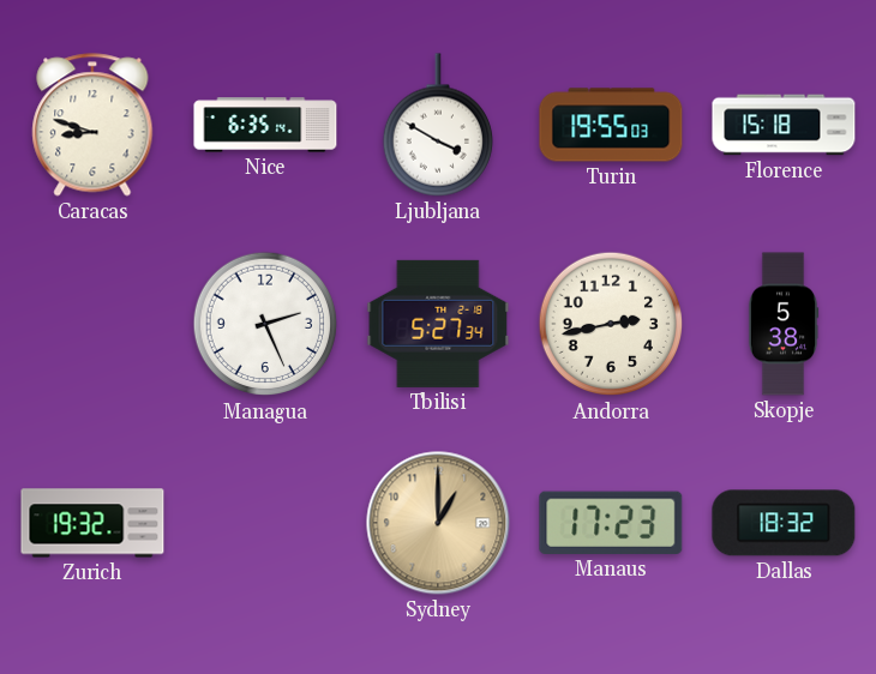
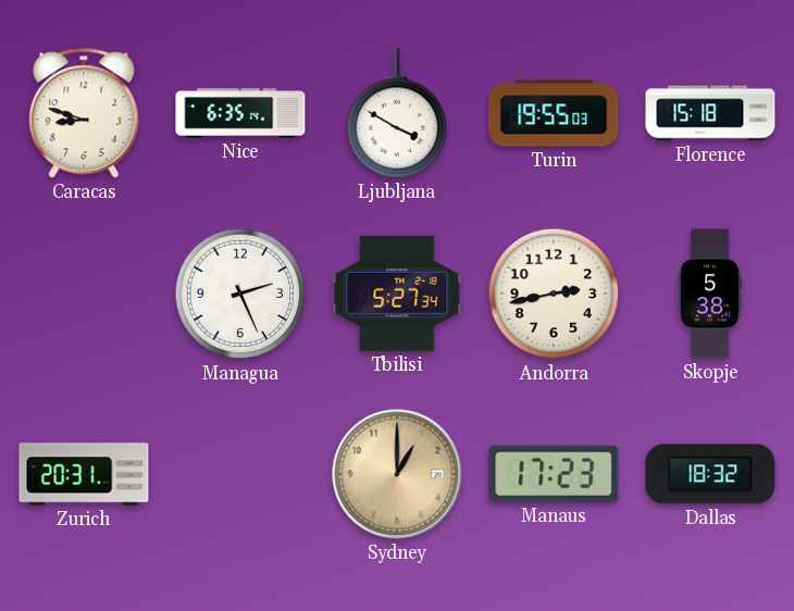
Zurich: 19:32 -> 20:31 (84, 474)
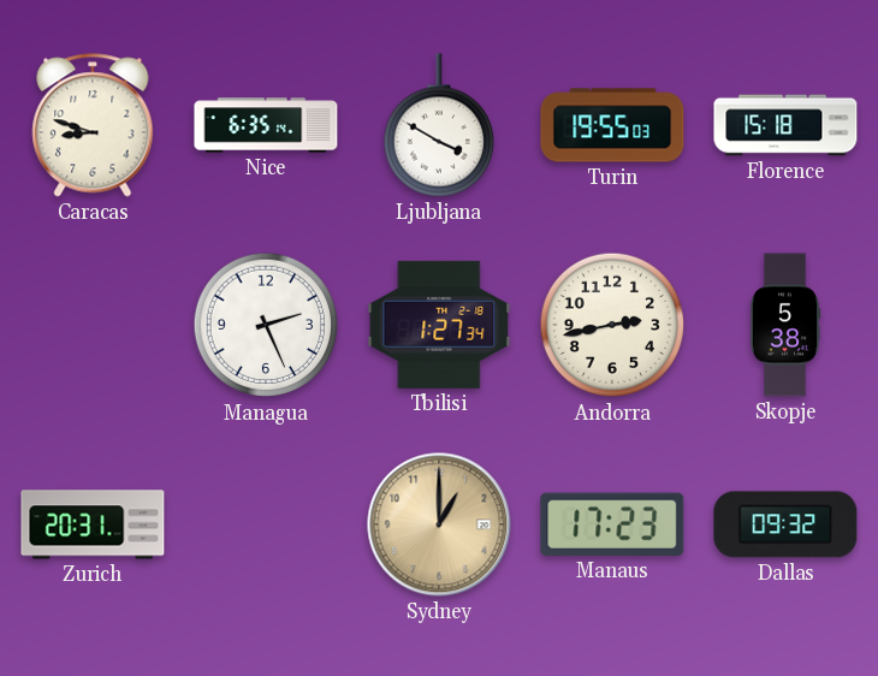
Tbilisi: 5:27 -> 1:27 (439, 325)
Dallas: 18:32 -> 09:32 (785, 524)
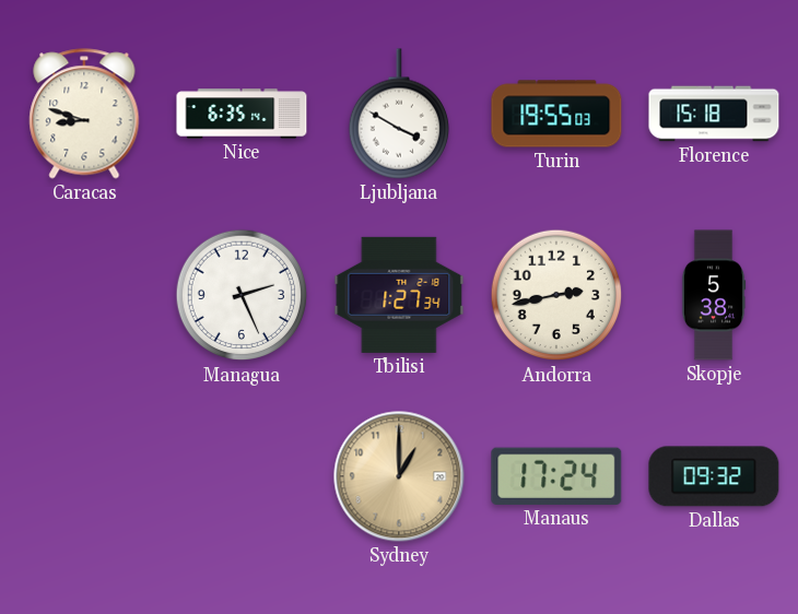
Zurich: 20:31 -> none (93, 524)
Manaus: 17:23 -> 17:24 (556, 476)
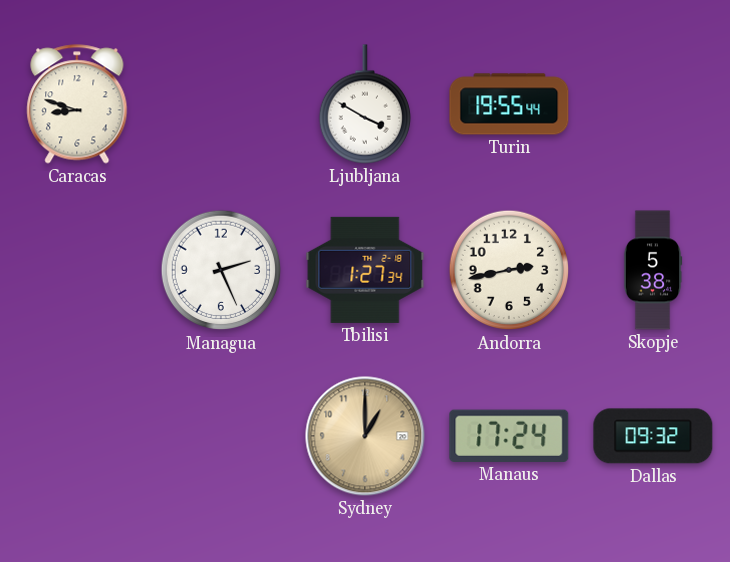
Nice: 6:35 -> none (242, 114)
Turin: 19:55:03 -> 19:55:44 (509, 104)
Florence: 15:18 -> none (714, 114)
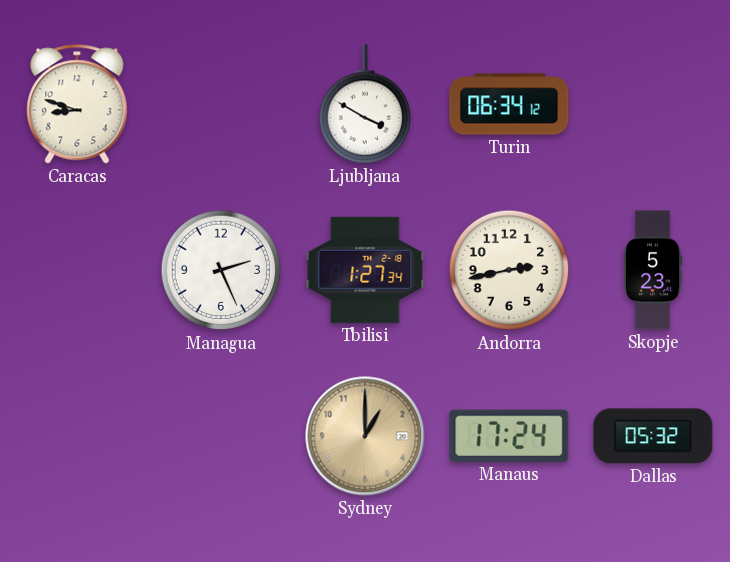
Turin: 19:55 -> 06:34 (509, 104)
Skopje: 5:38 -> 5:23 (653, 270)
Dallas: 09:32 -> 05:32 (653, 436)
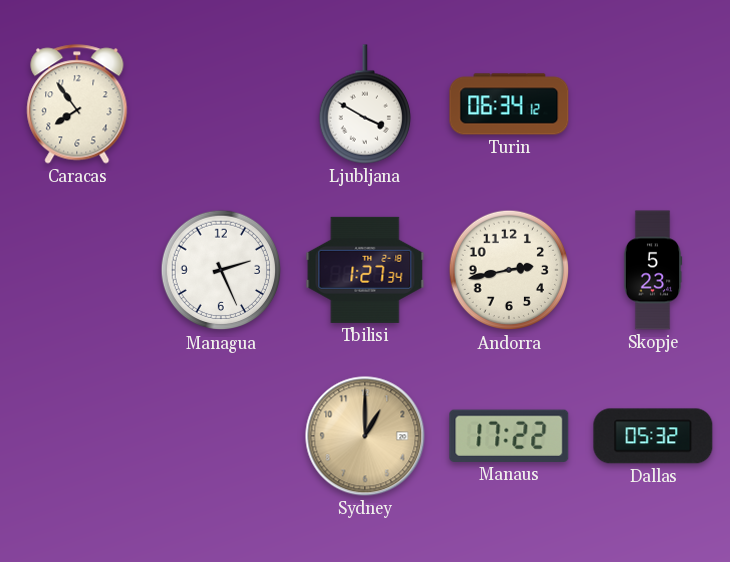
Caracas: 8:48 -> 7:54 (77, 104)
Manaus: 17:24 -> 17:22 (509, 436)
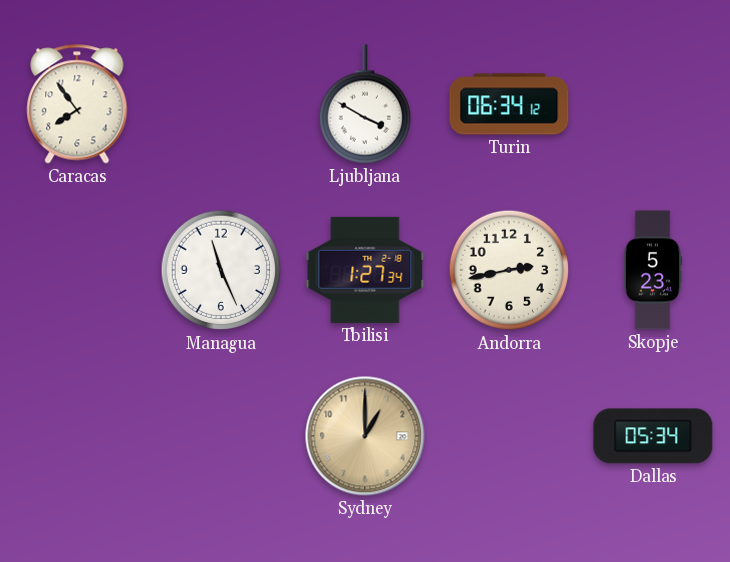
Managua: 2:26 -> 11:26 (221, 270)
Manaus: 17:22 -> none (509, 436)
Dallas: 05:32 -> 05:34 (653, 436)
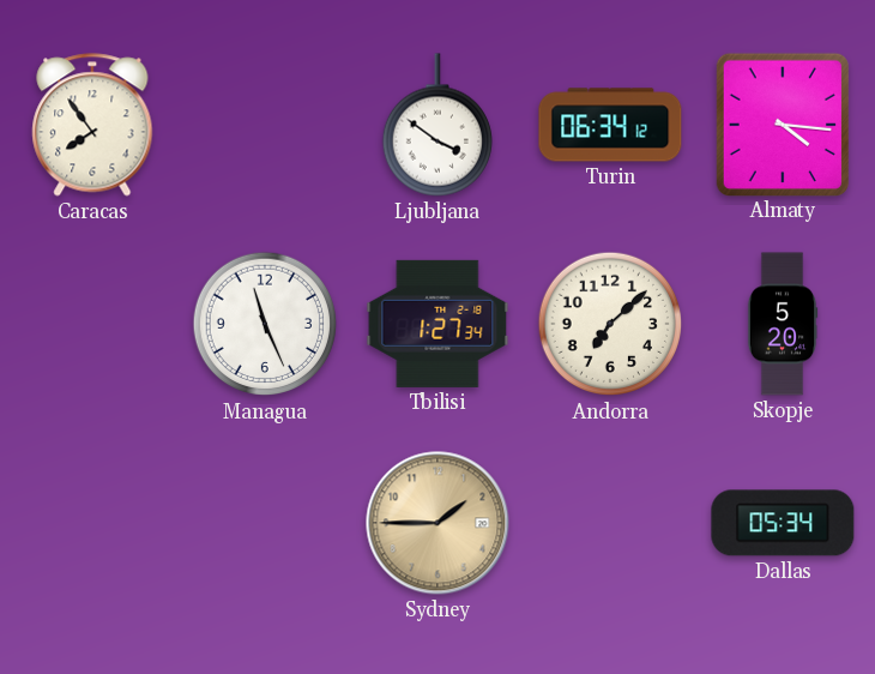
Ljubljana: 3:50 -> 3:51 (436, 125)
Almaty: none -> 4:16 (782, 124)
Andorra: 2:43 -> 7:08 (610, 324)
Skopje: 5:23 -> 5:20 (783, 324)
Sydney: 1:00 -> 1:45 (437, 523)
